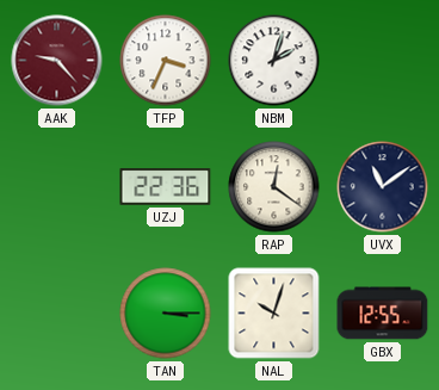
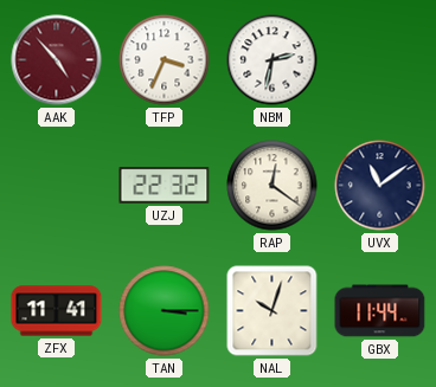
AAK: 9:23 -> 4:53 (57, 60)
NBM: 2:03 -> 2:32 (272, 60)
UZJ: 22:36 -> 22:32 (165, 186)
ZFX: none -> 11:41 (57, 311)
GBX: 12:55 -> 11:44 (380, 311)
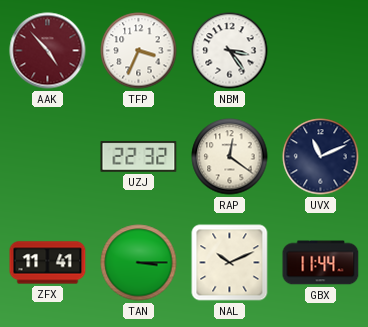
NBM: 2:32 -> 3:24 (230, 51)
UVX: 11:09 -> 11:11 (321, 157)
NAL: 10:03 -> 10:11 (230, 263)
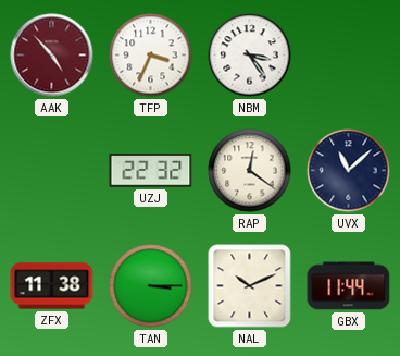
UVX: 11:11 -> 11:08 (349, 171)
ZFX: 11:41 -> 11:38 (52, 286)
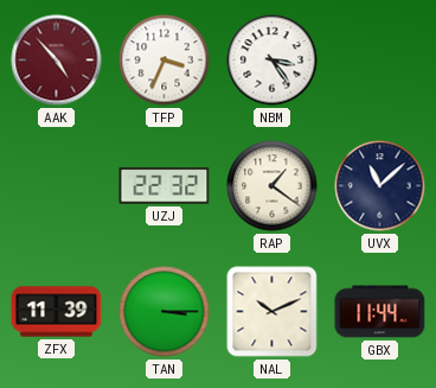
RAP: 12:21 -> 1:21 (272, 186)
ZFX: 11:38 -> 11:39 (57, 312)
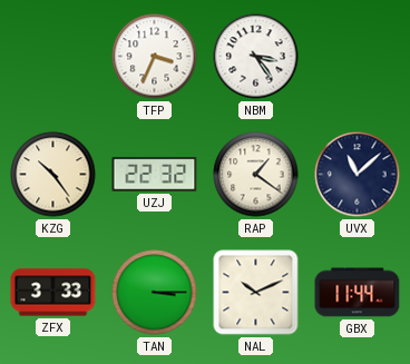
AAK: 4:53 -> none (57, 61)
KZG: none -> 10:24 (53, 175)
ZFX: 11:39 -> 3:33 (53, 293)
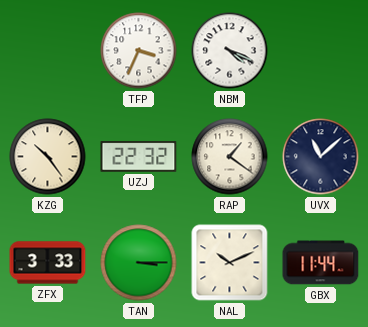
NBM: 3:24 -> 4:19 (230, 51)
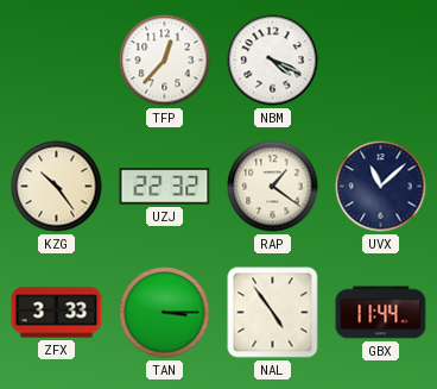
TFP: 3:34 -> 12:37 (165, 61)
NAL: 10:11 -> 4:54 (273, 313)
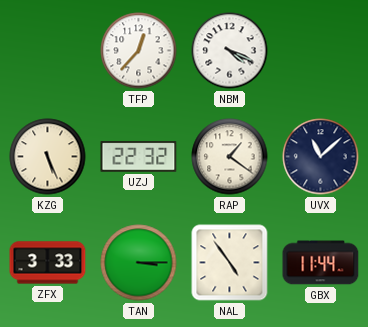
KZG: 10:24 -> 5:26 (48, 157)
